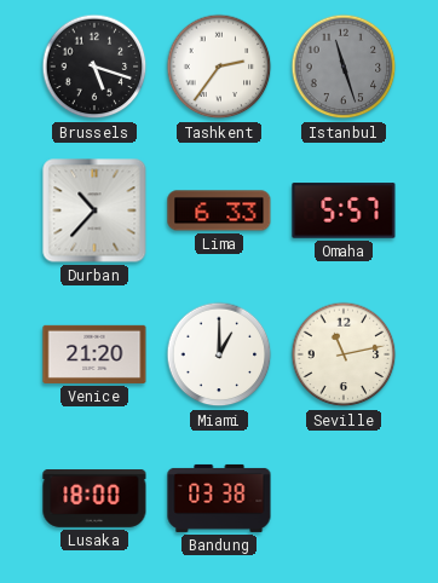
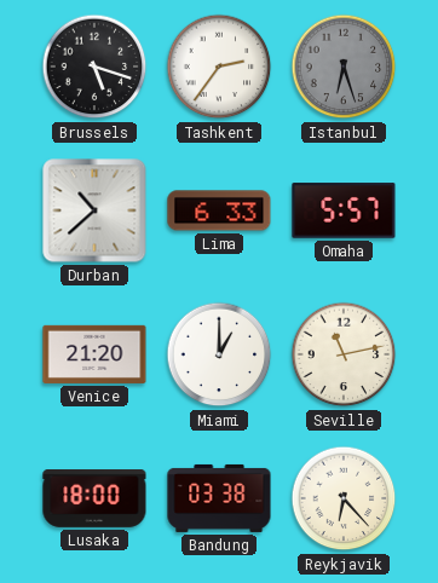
Istanbul: 11:27 -> 6:27 (344, 67)
Durban: 10:37 -> 10:38 (94, 210)
Reykjavik: none -> 6:23 (344, 498)
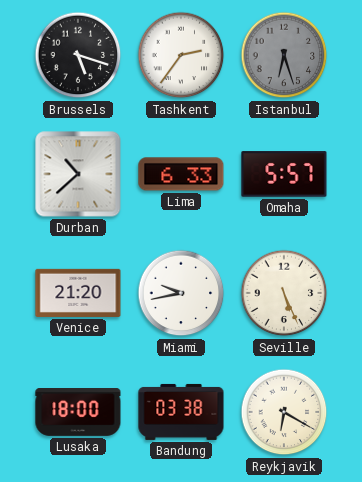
Miami: 1:00 -> 9:43 (181, 293)
Seville: 11:13 -> 5:26 (284, 293)
Reykjavik: 6:23 -> 6:20 (284, 412)
